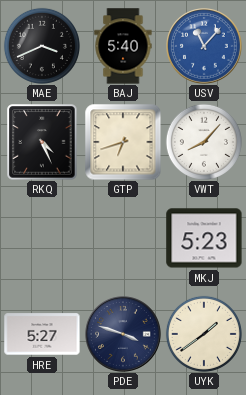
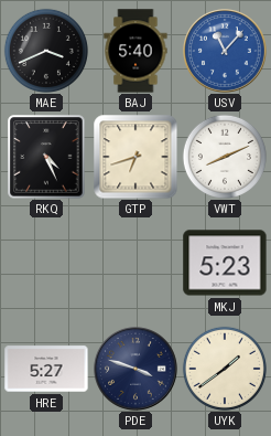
VWT: 8:07 -> 8:11 (225, 157)
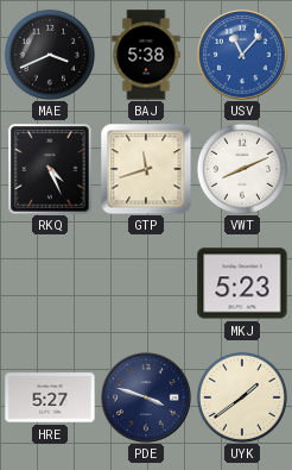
BAJ: 5:40 -> 5:38 (146, 55)
GTP: 6:42 -> 11:42 (146, 169)
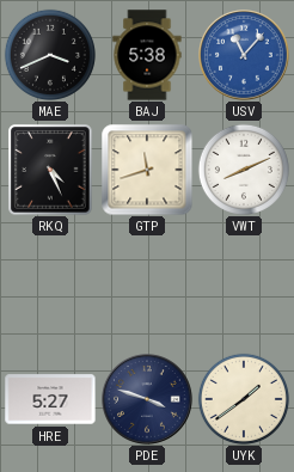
MKJ: 5:23 -> none (242, 283)
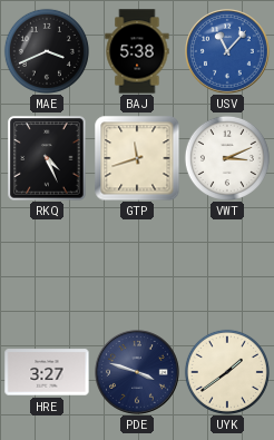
VWT: 8:11 -> 3:11 (227, 158)
HRE: 5:27 -> 3:27 (47, 372)
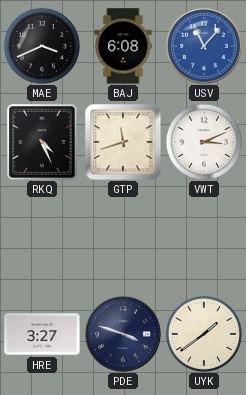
BAJ: 5:38 -> 6:08 (123, 46)
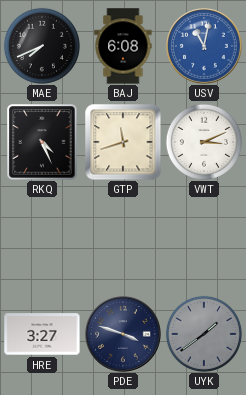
MAE: 3:41 -> 7:41 (42, 46)
USV: 11:07 -> 11:02 (204, 46)
UYK dial: cream -> grey (204, 334)
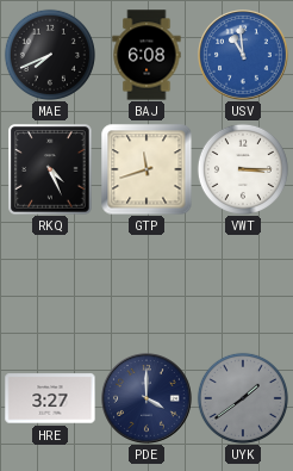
USV: 11:02 -> 10:59 (243, 55)
VWT: 3:11 -> 3:15 (243, 169)
PDE: 3:48 -> 4:00 (146, 398)
